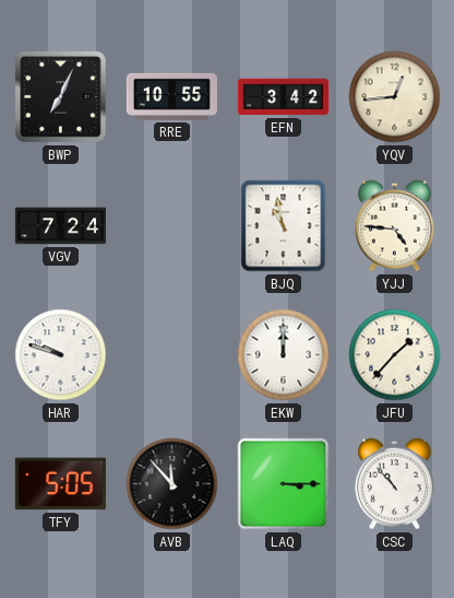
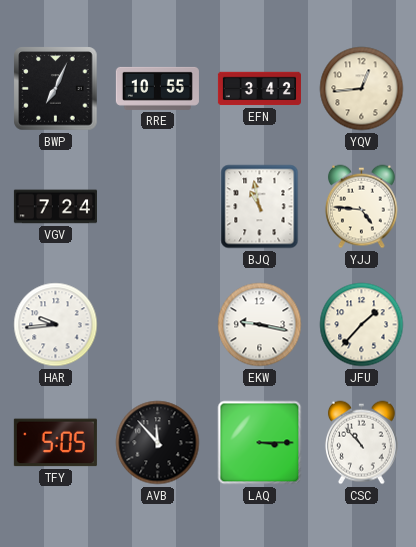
HAR: 9:48 -> 9:44 (56, 325)
EKW: 12:00 -> 9:17 (260, 325)
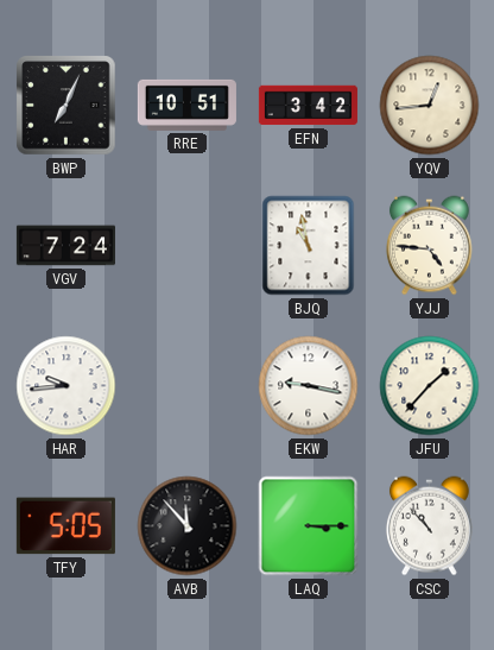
RRE: 10:55 -> 10:51 (186, 105)
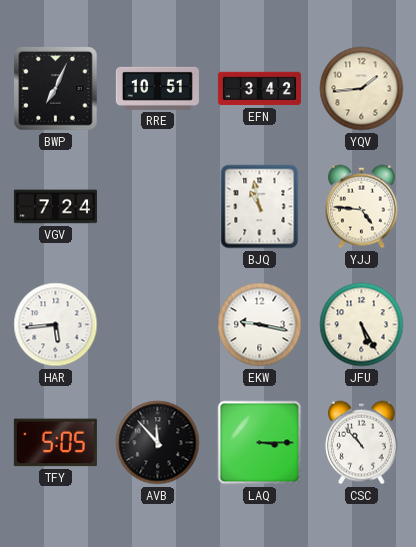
YQV: 12:44 -> 1:44 (362, 89)
HAR: 9:44 -> 5:44 (56, 325)
JFU: 1:37 -> 5:25 (362, 325)
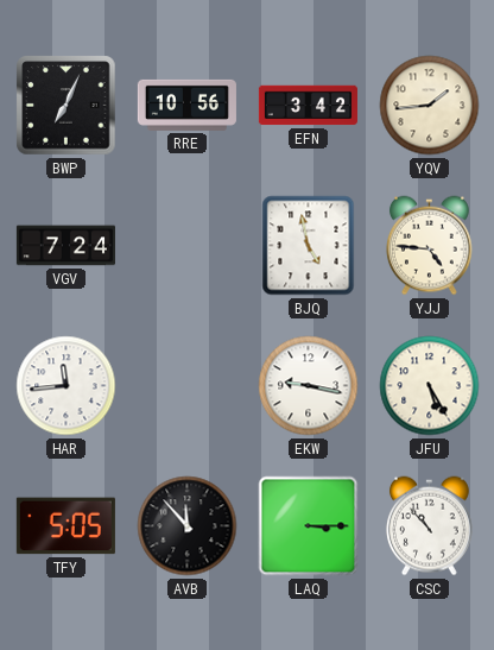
RRE: 10:51 -> 10:56 (186, 105)
BJQ: 10:58 -> 4:58 (309, 246)
HAR: 5:44 -> 11:44 (66, 386)
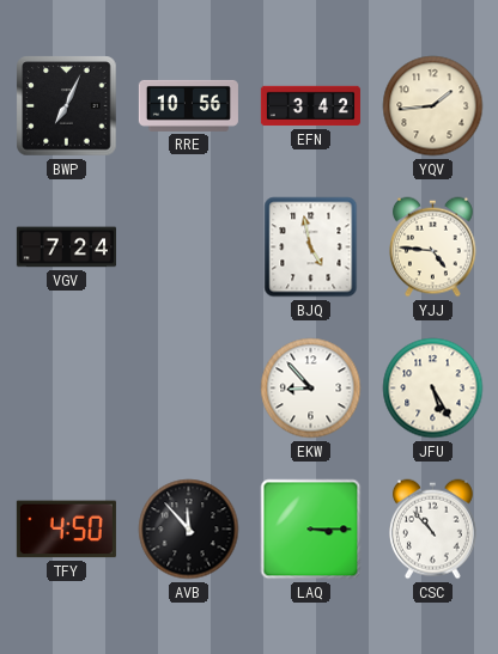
HAR: 11:44 -> none (66, 386)
EKW: 9:17 -> 8:53 (311, 389)
TFY: 5:05 -> 4:50 (66, 530)
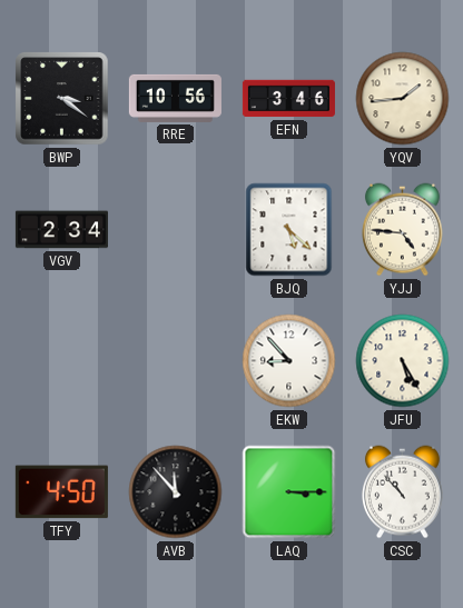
BWP: 7:04 -> 3:21 (62, 99)
EFN: 3:42 -> 3:46 (288, 99)
VGV: 7:24 -> 2:34 (61, 230)
BJQ: 4:58 -> 5:22 (289, 230)
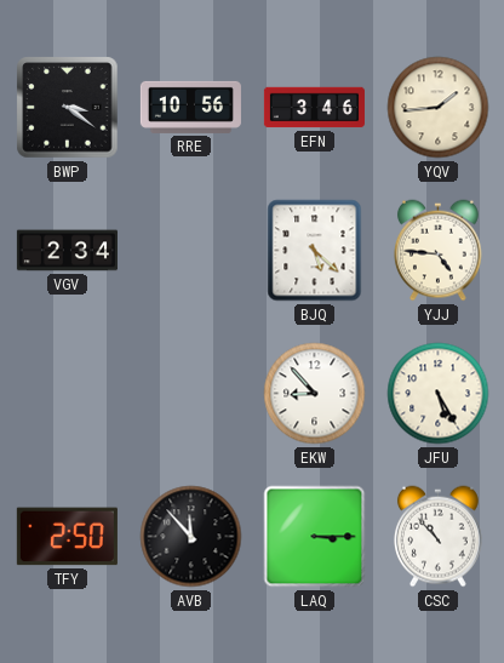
TFY: 4:50 -> 2:50 (67, 537)
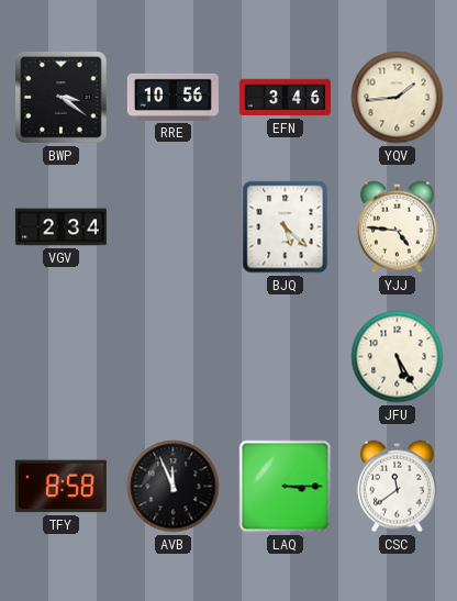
EKW: 8:53 -> none (315, 394)
TFY: 2:50 -> 8:58 (60, 487)
AVB: 11:53 -> 11:56 (174, 487)
CSC: 10:53 -> 11:39 (397, 487)
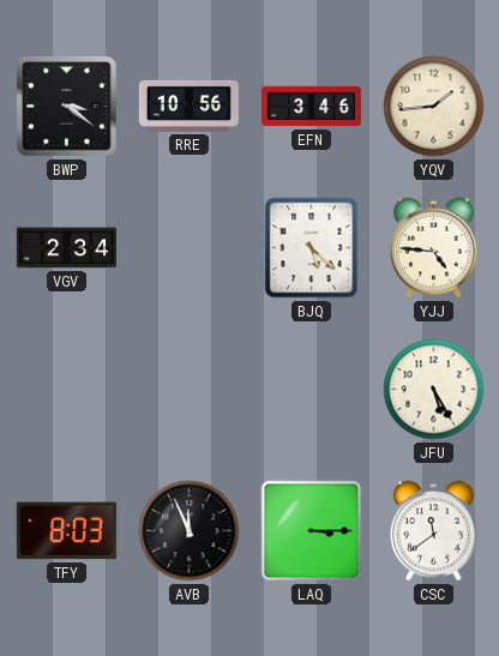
TFY: 8:58 -> 8:03 (66, 531)
